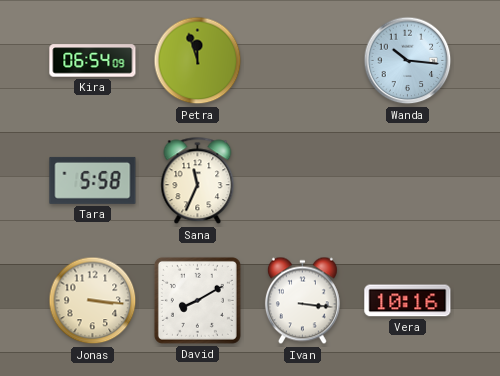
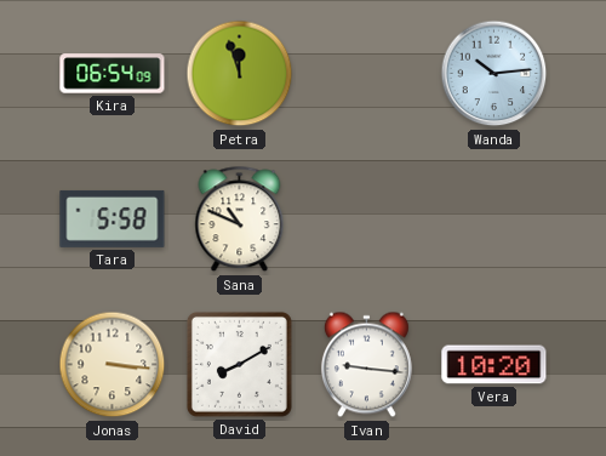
Wanda: 10:16 -> 10:14 (494, 74)
Sana: 11:34 -> 10:49 (240, 220)
Ivan: 3:16 -> 9:16 (366, 365)
Vera: 10:16 -> 10:20 (494, 365)
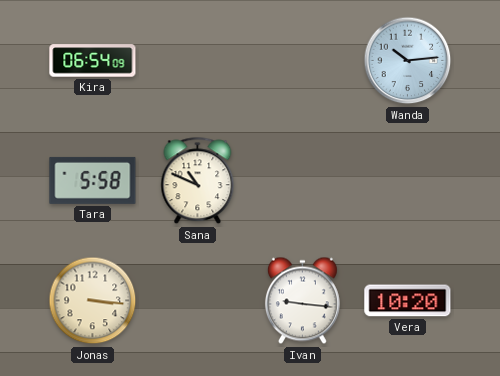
Petra: 11:57 -> none (240, 74)
David: 8:10 -> none (239, 364)
